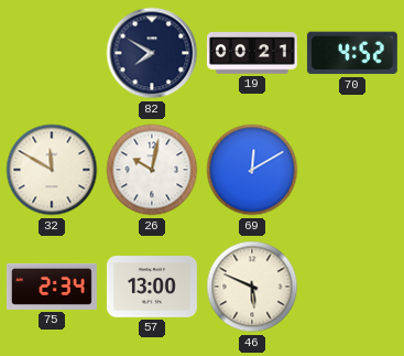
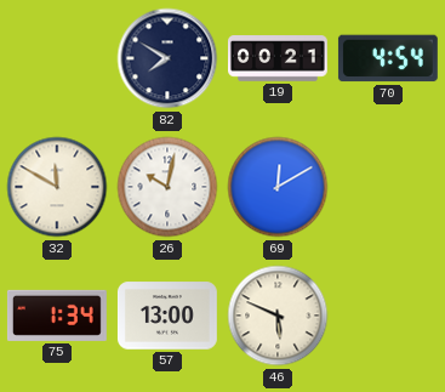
70: 4:52 -> 4:54 (388, 58)
75: 2:34 -> 1:34 (57, 316)
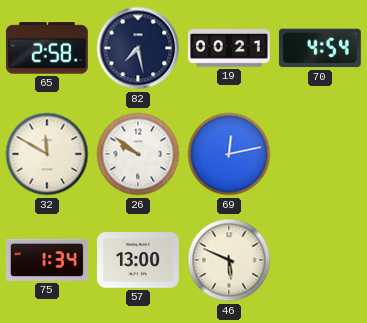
65: none -> 2:58 (47, 48)
82: 7:50 -> 7:28 (138, 48)
26: 10:02 -> 9:51 (138, 154)
69: 12:10 -> 12:13 (229, 154)
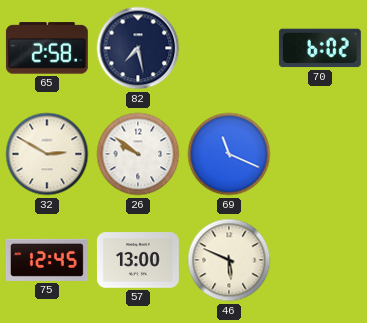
19: 00:21 -> none (230, 49)
70: 4:54 -> 6:02 (320, 48)
32: 11:50 -> 2:50 (47, 154)
69: 12:13 -> 11:19 (229, 154)
75: 1:34 -> 12:45 (47, 260)
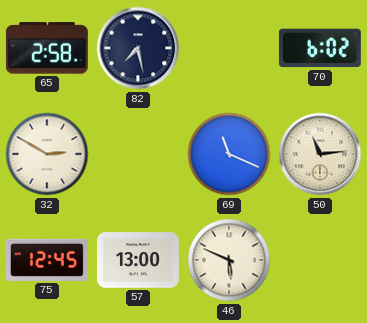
26: 9:51 -> none (138, 154)
50: none -> 11:14 (320, 154)
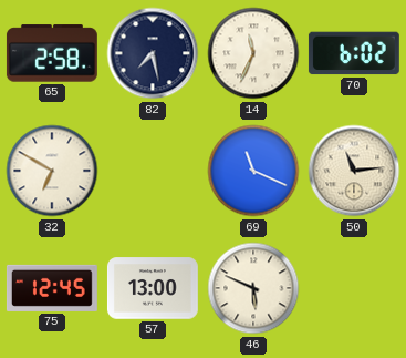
14: none -> 11:34 (253, 53)
32: 2:50 -> 6:50 (52, 171)
